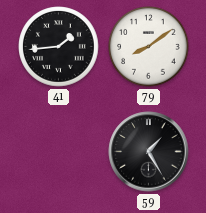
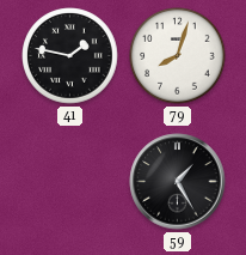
41: 1:44 -> 1:47 (70, 56)
79: 8:09 -> 8:03 (178, 56)
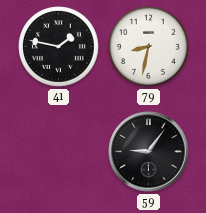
79: 8:03 -> 8:32 (149, 47)
59: 1:25 -> 9:06 (149, 152)
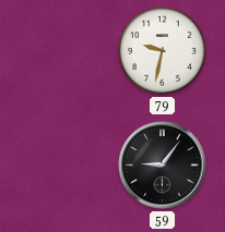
41: 1:47 -> none (59, 47)
79: 8:32 -> 9:32 (163, 51)
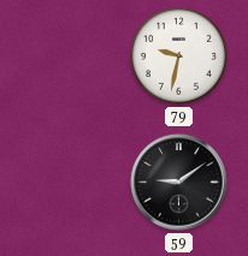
59: 9:06 -> 9:09 (179, 183)
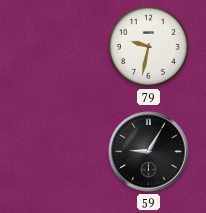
59: 9:09 -> 9:05 (149, 152)
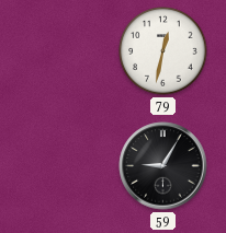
79: 9:32 -> 12:32 (163, 51)
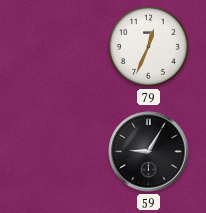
79: 12:32 -> 12:34 (149, 47)
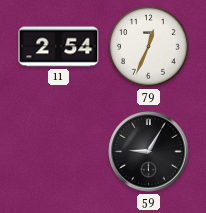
11: none -> 2:54 (59, 47)
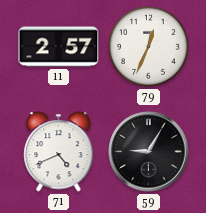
11: 2:54 -> 2:57 (59, 47)
71: none -> 4:41 (59, 152)
